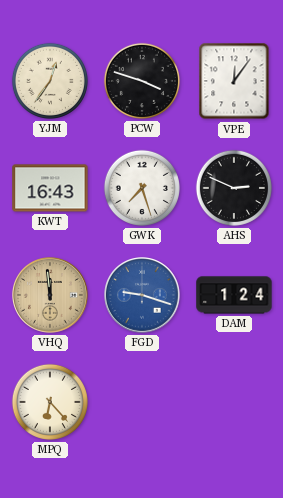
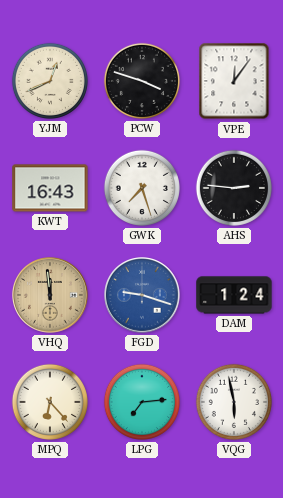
YJM: 12:36 -> 12:41 (50, 81)
AHS: 2:49 -> 2:46 (234, 188)
LPG: none -> 7:14 (142, 402)
VQG: none -> 5:58 (234, 402)
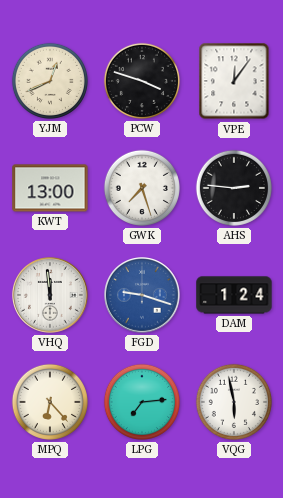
KWT: 16:43 -> 13:00 (50, 188)
VHQ dial: champagne -> white (51, 296)
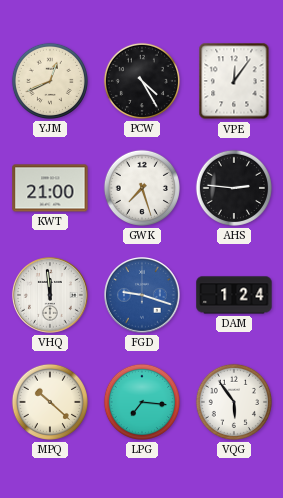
PCW: 3:48 -> 4:25 (142, 81)
KWT: 13:00 -> 21:00 (50, 188)
MPQ: 6:23 -> 10:22 (50, 402)
LPG: 7:14 -> 7:16 (142, 402)
VQG: 5:58 -> 5:54 (234, 402)
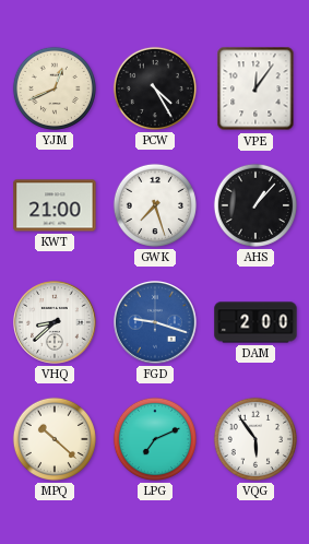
AHS: 2:46 -> 1:07 (255, 205)
VHQ: 11:59 -> 8:38 (56, 323)
DAM: 1:24 -> 2:00 (255, 322)
LPG: 7:16 -> 7:11 (155, 439)
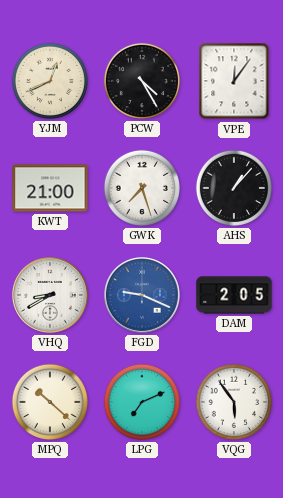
VHQ: 8:38 -> 8:40 (51, 296)
FGD: 9:18 -> 9:19 (143, 296)
DAM: 2:00 -> 2:05 (234, 295)
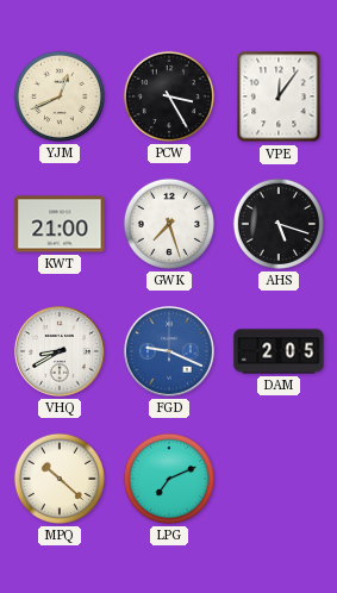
PCW: 4:25 -> 3:25 (169, 96)
AHS: 1:07 -> 5:18 (279, 224)
VQG: 5:54 -> none (234, 402)
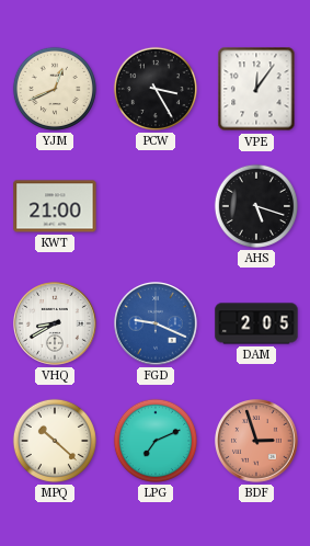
GWK: 7:27 -> none (169, 224)
BDF: none -> 2:57 (257, 442)
